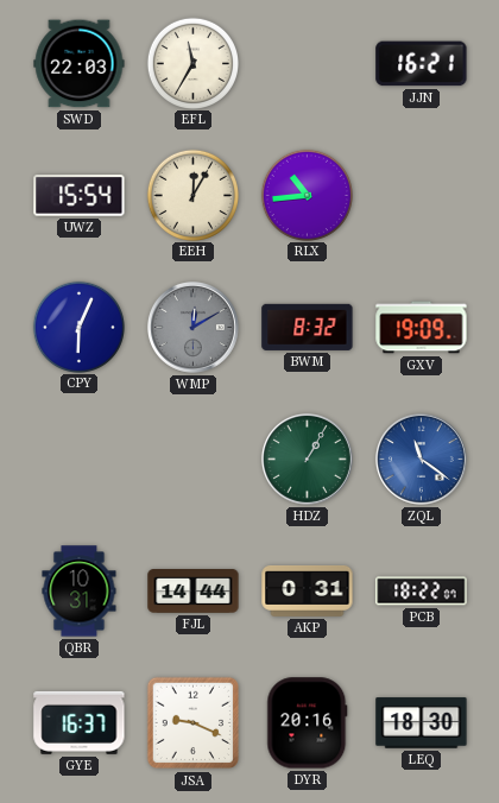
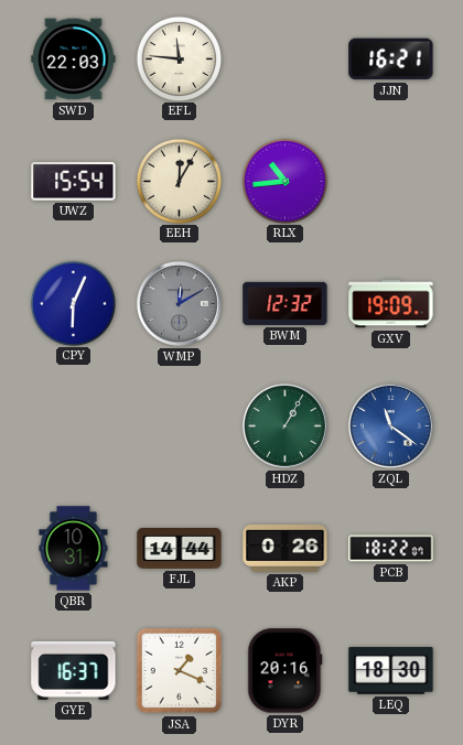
EFL: 11:35 -> 11:46 (179, 58)
BWM: 8:32 -> 12:32 (286, 303)
AKP: 0:31 -> 0:26 (286, 548)
JSA: 9:19 -> 1:19 (180, 671)
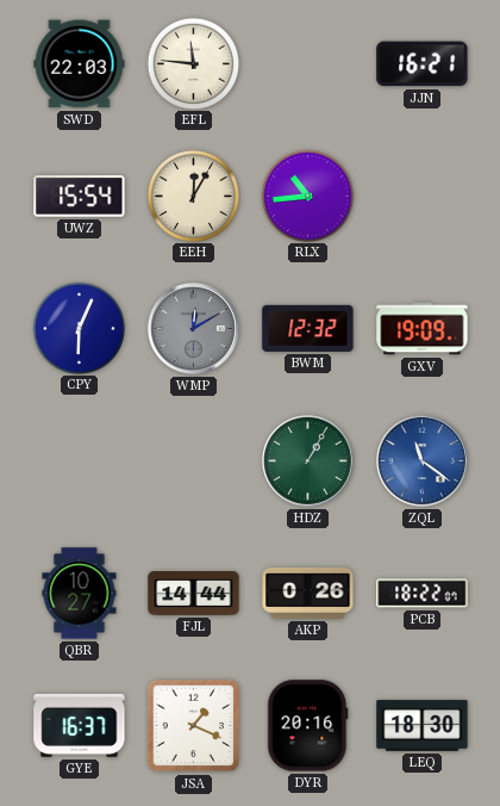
QBR: 10:31 -> 10:27 (80, 594)
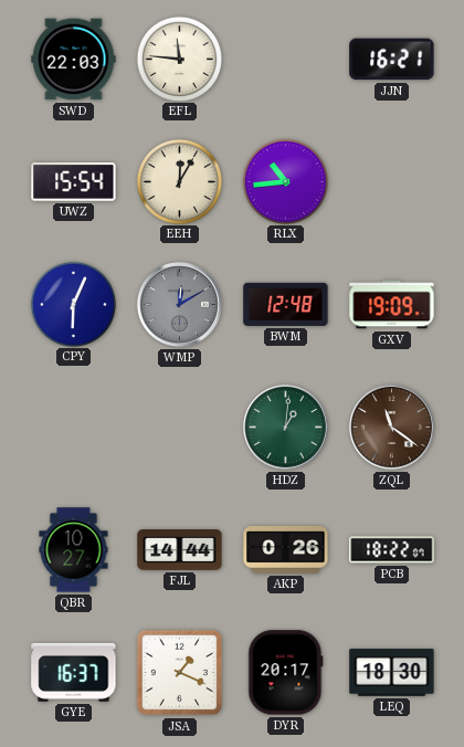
BWM: 12:32 -> 12:48 (286, 304)
HDZ: 1:05 -> 1:01 (285, 427)
ZQL dial: blue -> brown (391, 427)
DYR: 20:16 -> 20:17 (286, 673)
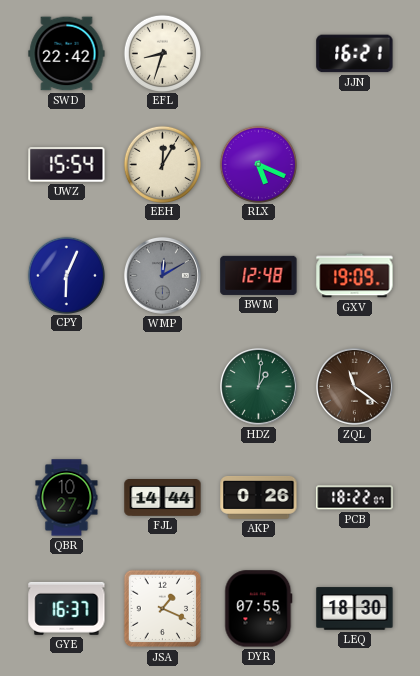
SWD: 22:03 -> 22:42 (67, 54)
EFL: 11:46 -> 8:33 (162, 53)
RLX: 10:44 -> 5:19 (258, 164)
DYR: 20:17 -> 07:55 (259, 609)
